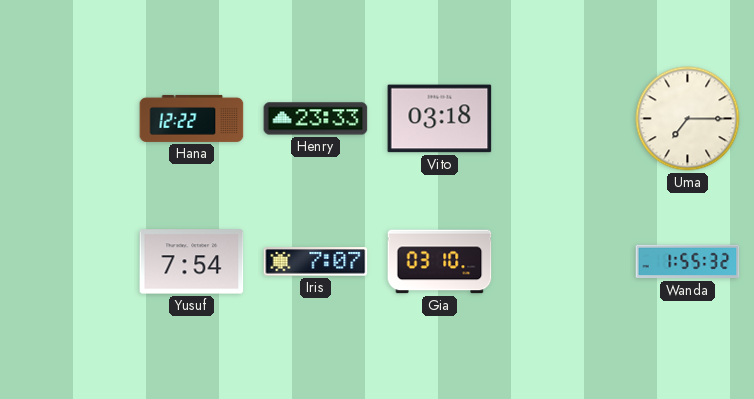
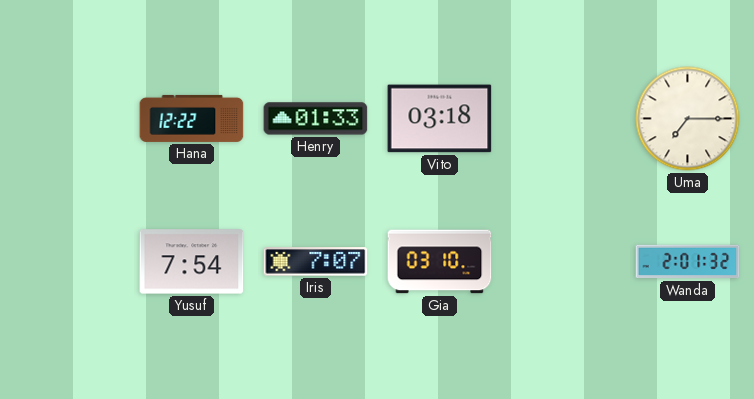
Henry: 23:33 -> 01:33 (316, 119)
Wanda: 1:55 -> 2:01 (688, 262)
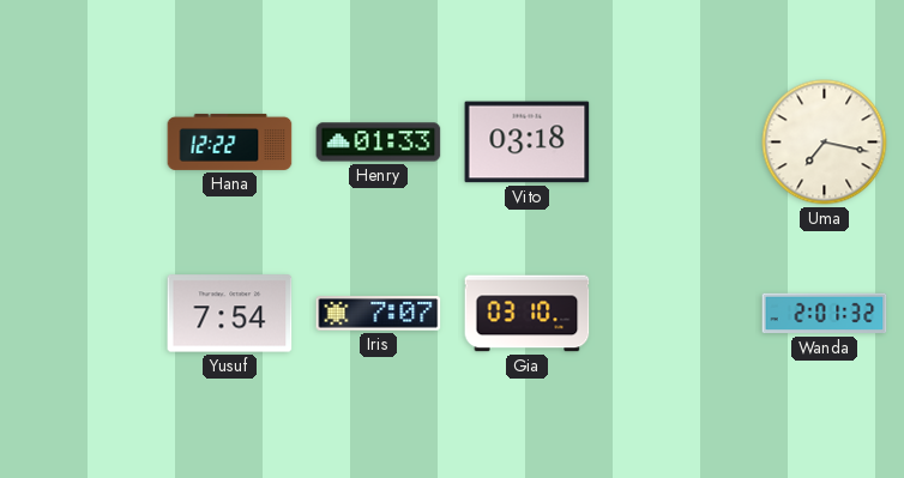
Uma: 7:15 -> 7:17 (825, 143)
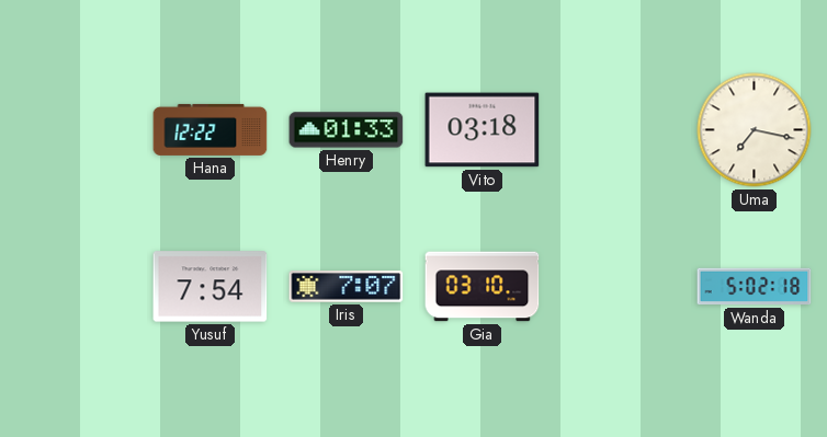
Wanda: 2:01 -> 5:02 (755, 287)
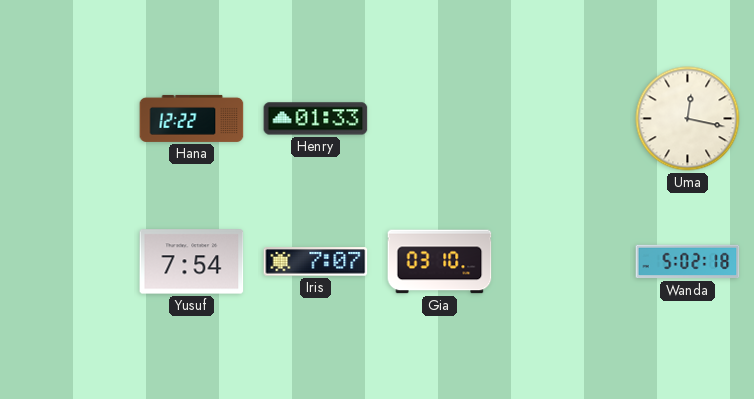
Vito: 03:18 -> none (483, 130)
Uma: 7:17 -> 12:17 (688, 119)
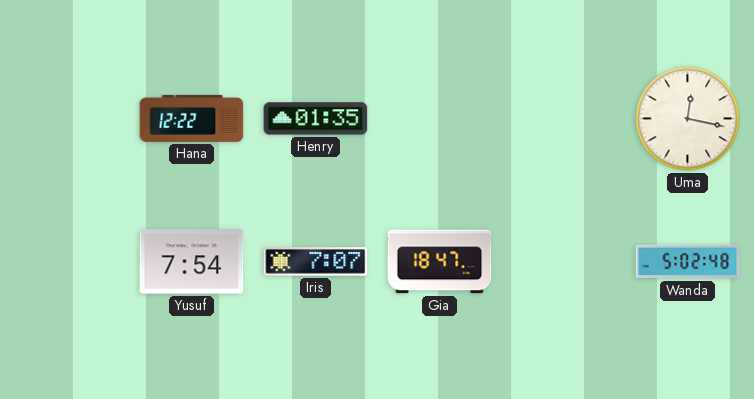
Henry: 01:33 -> 01:35 (316, 119)
Gia: 03:10 -> 18:47 (440, 262)
Wanda: 5:02:18 -> 5:02:48 (688, 262)
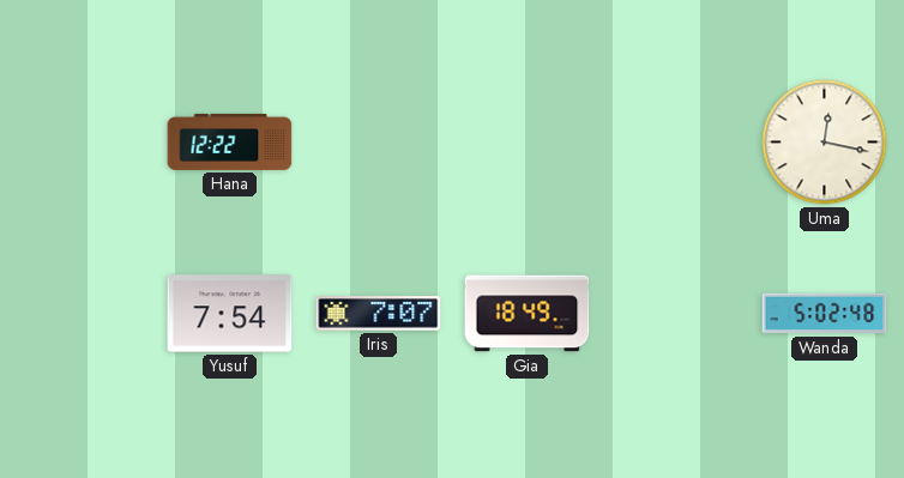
Henry: 01:35 -> none (316, 119)
Gia: 18:47 -> 18:49 (528, 314)
